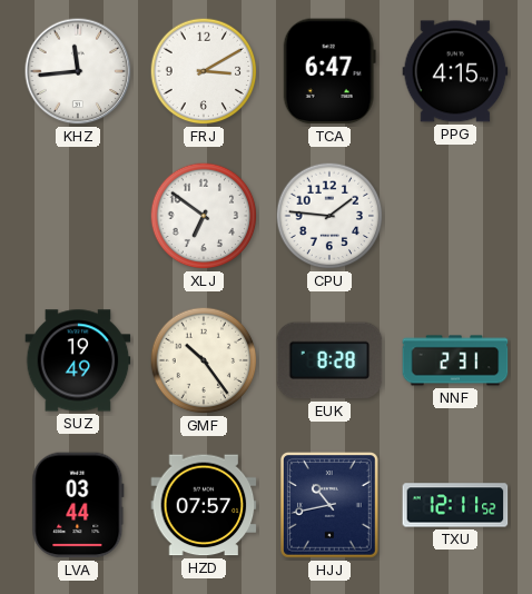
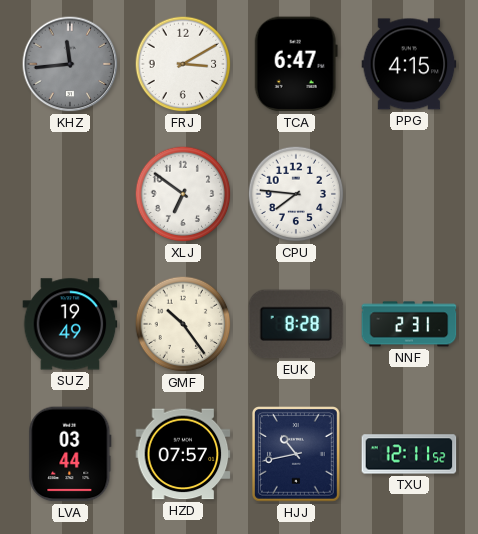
KHZ dial: white -> grey (70, 64)
CPU: 1:46 -> 7:46 (296, 194)
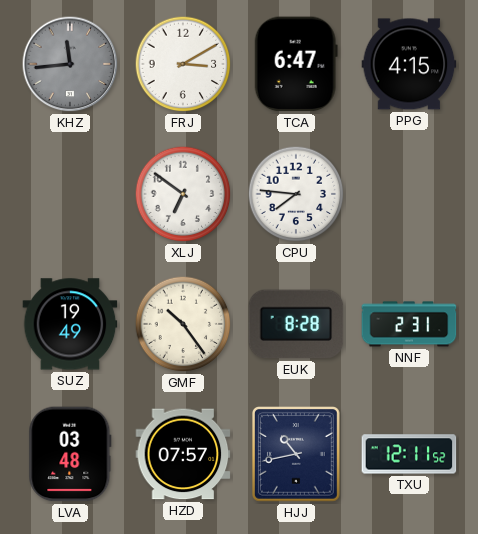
LVA: 03:44 -> 03:48 (70, 454)
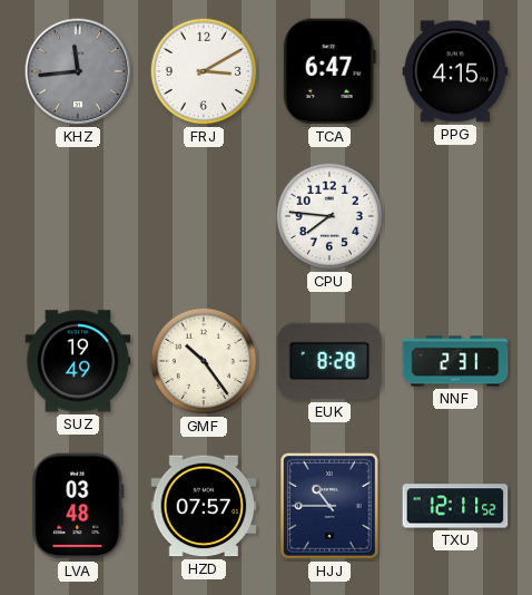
XLJ: 6:51 -> none (183, 194)
HJJ: 10:43 -> 10:45 (331, 507)
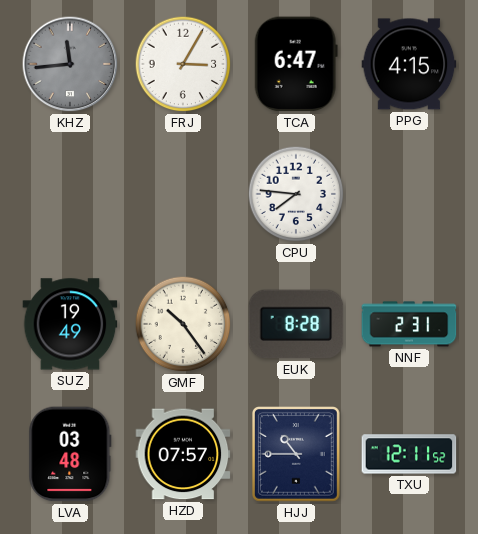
FRJ: 3:10 -> 3:05 (183, 64)
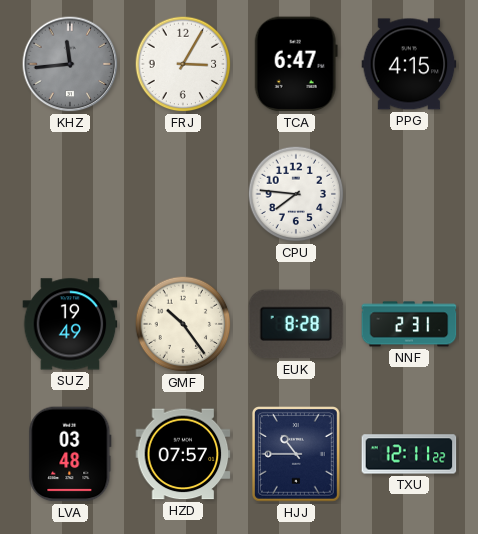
TXU: 12:11:52 -> 12:11:22 (409, 454)
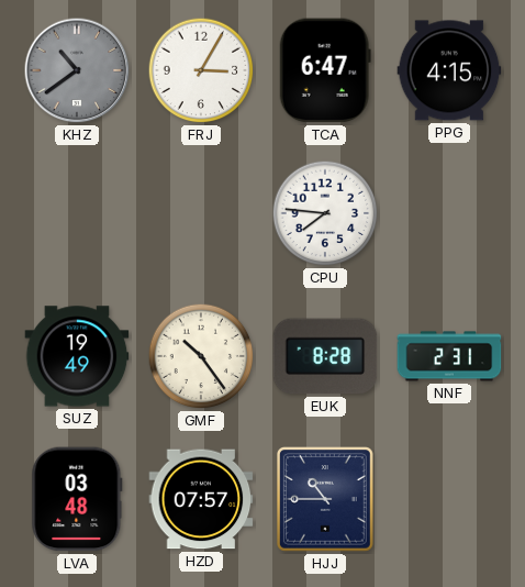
KHZ: 11:44 -> 10:39 (77, 70)
TXU: 12:11 -> none (409, 454)
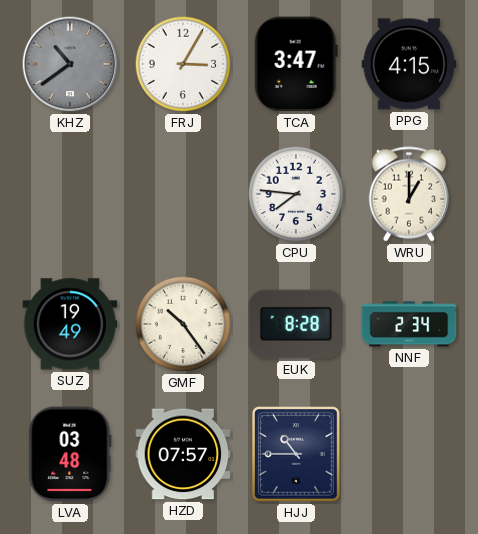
TCA: 6:47 -> 3:47 (296, 64)
WRU: none -> 1:00 (408, 194)
NNF: 2:31 -> 2:34 (409, 324)
